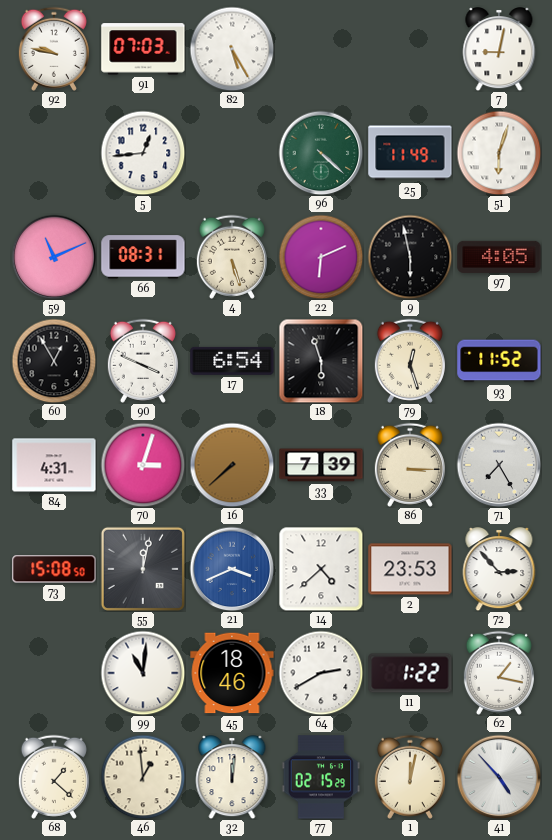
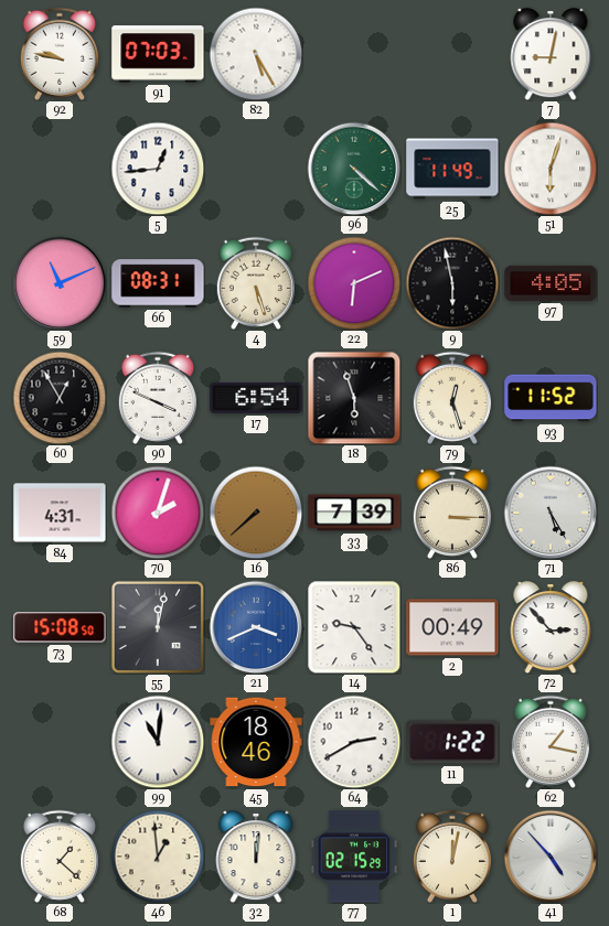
70: 3:03 -> 2:03 (158, 513)
71: 7:25 -> 5:25 (551, 513)
14: 4:38 -> 9:24 (354, 627)
2: 23:53 -> 00:49 (452, 627)
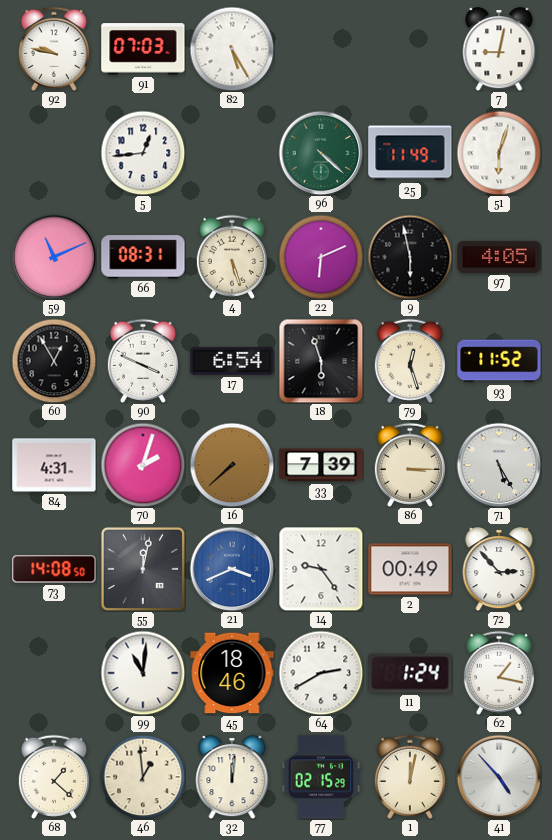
73: 15:08 -> 14:08 (54, 569)
11: 1:22 -> 1:24 (410, 673)
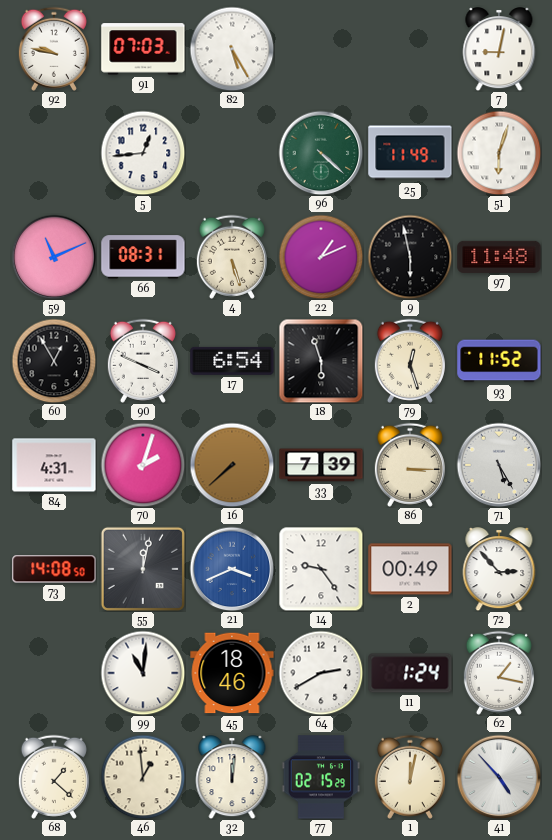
22: 6:11 -> 1:11 (321, 257)
97: 4:05 -> 11:48 (499, 257)
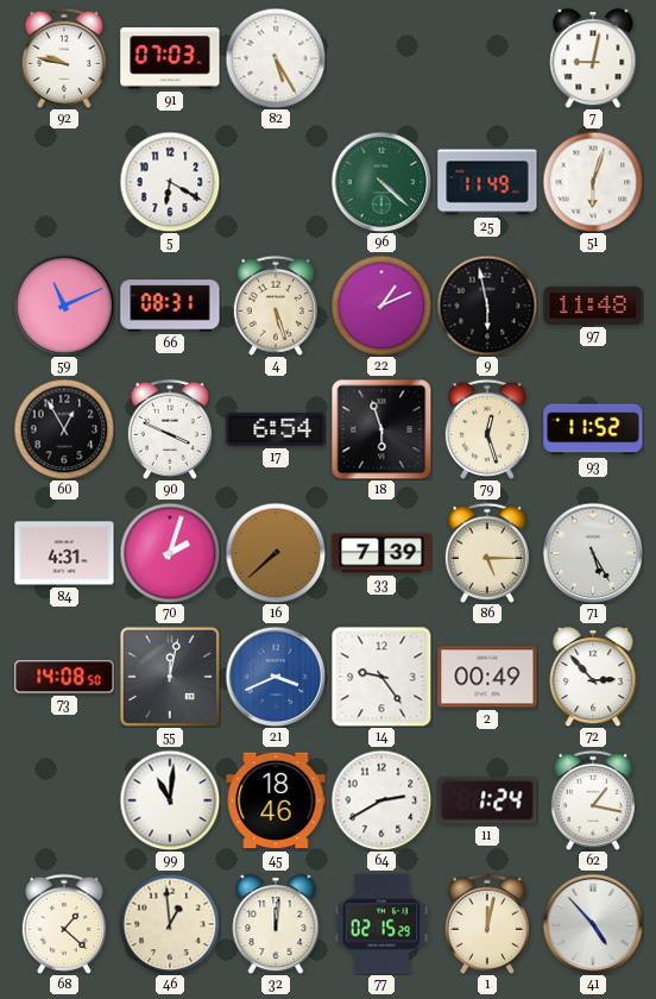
5: 12:44 -> 6:20 (170, 182)
86: 3:15 -> 5:15 (487, 553)
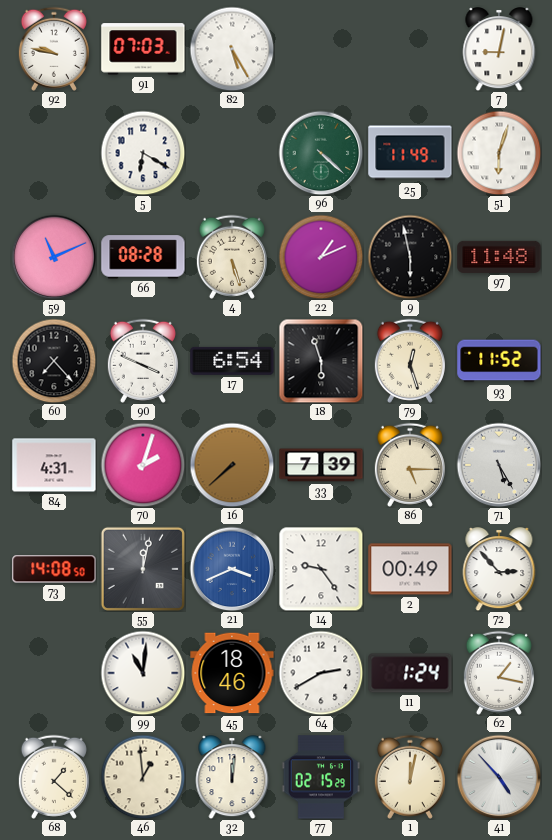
66: 08:31 -> 08:28 (143, 257)
60: 12:55 -> 7:23 (54, 361)
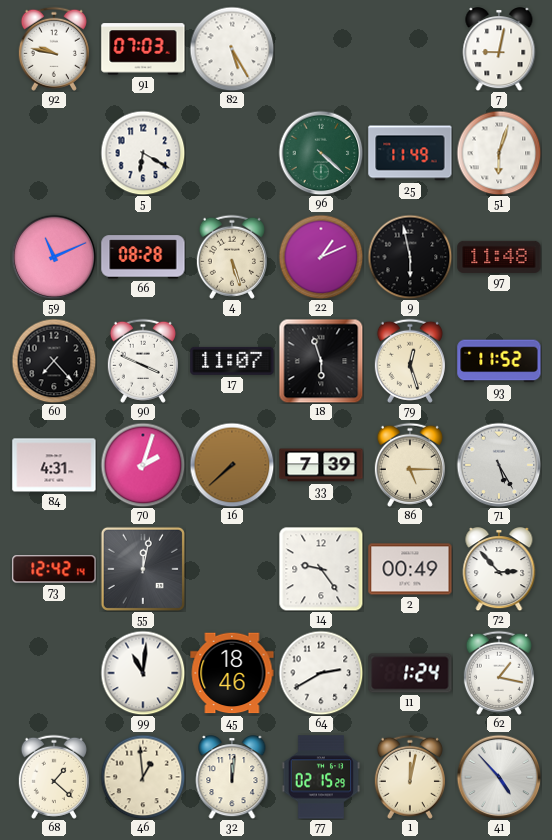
17: 6:54 -> 11:07 (232, 361)
73: 14:08 -> 12:42 (54, 569)
21: 3:41 -> none (232, 569)
